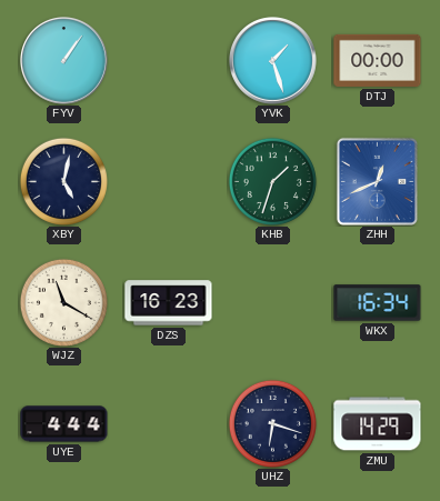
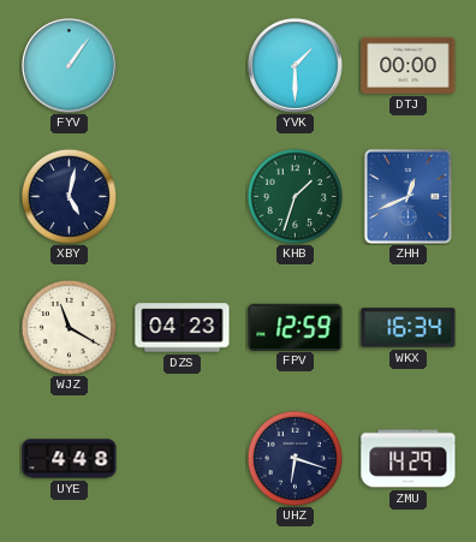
YVK: 1:27 -> 1:30 (296, 66)
DZS: 16:23 -> 04:23 (183, 328)
FPV: none -> 12:59 (296, 327)
UYE: 4:44 -> 4:48 (70, 459)
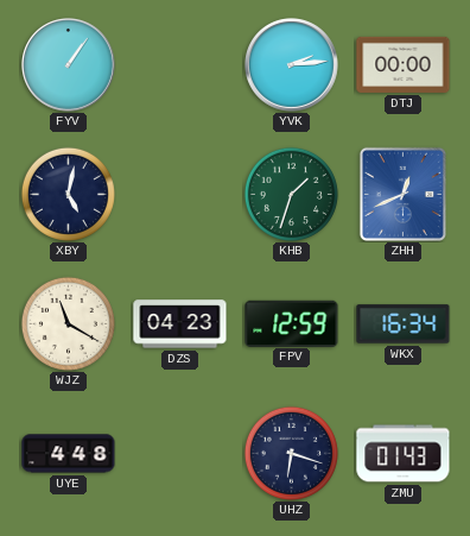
YVK: 1:30 -> 2:14 (292, 65)
ZMU: 14:29 -> 01:43 (404, 454)
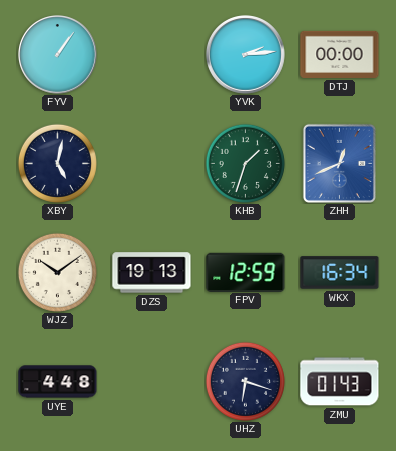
WJZ: 11:20 -> 10:09 (57, 272)
DZS: 04:23 -> 19:13 (152, 273)
